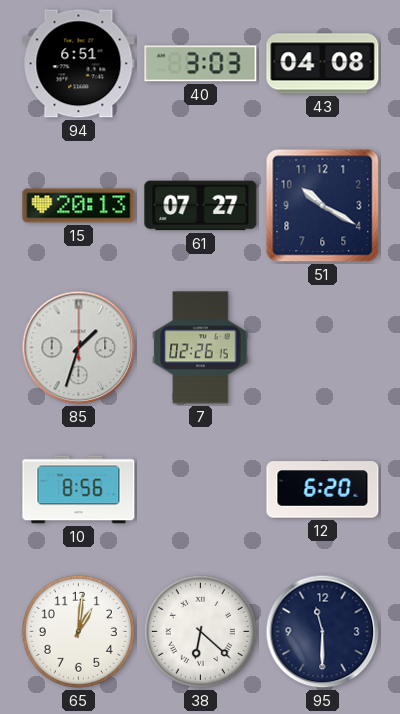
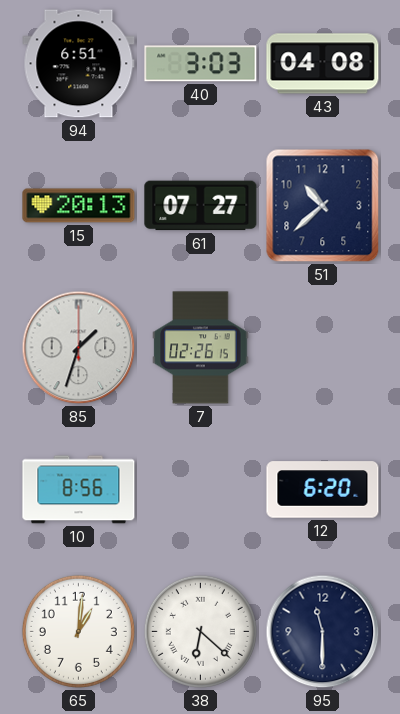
51: 10:20 -> 10:38 (323, 206)
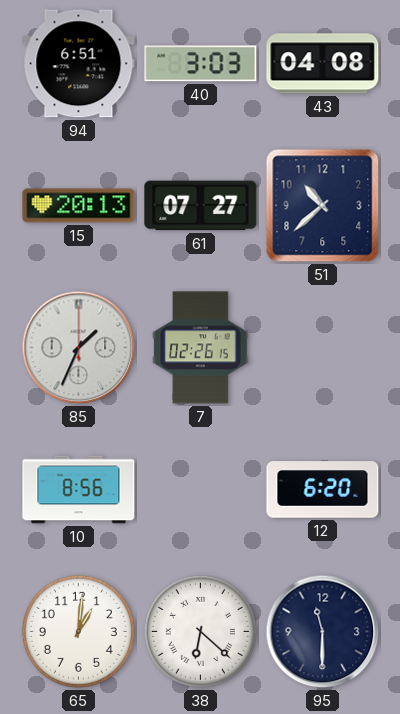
85: 1:33 -> 1:34 (79, 348)
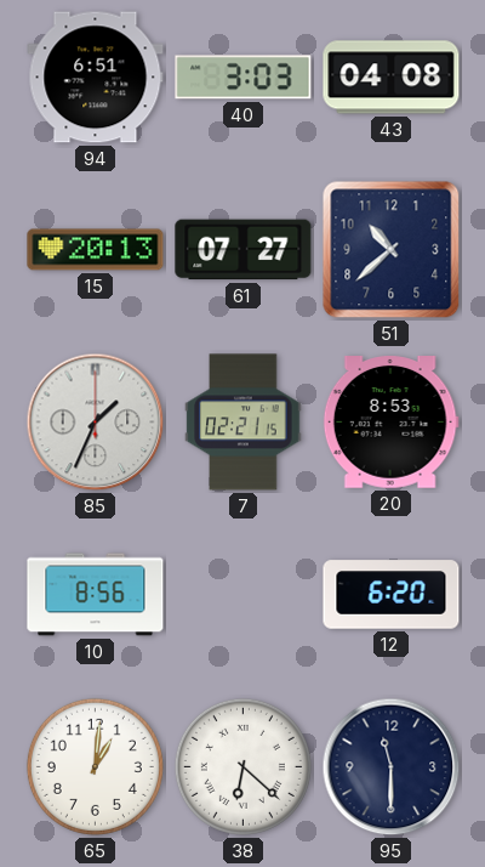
7: 02:26 -> 02:21 (244, 423)
20: none -> 8:53 (390, 423)
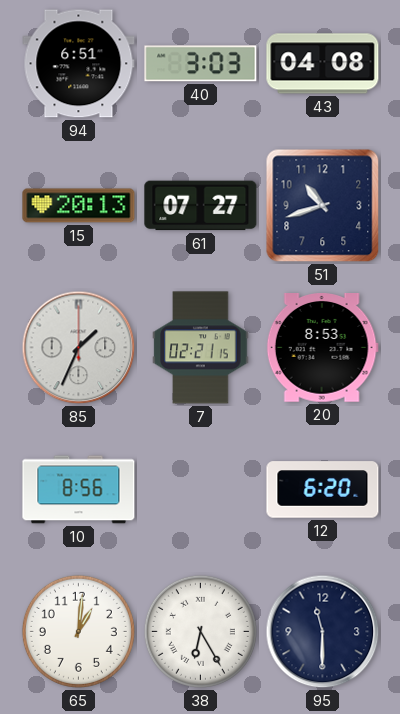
51: 10:38 -> 10:42 (323, 206)
38: 6:22 -> 6:25 (200, 631)
